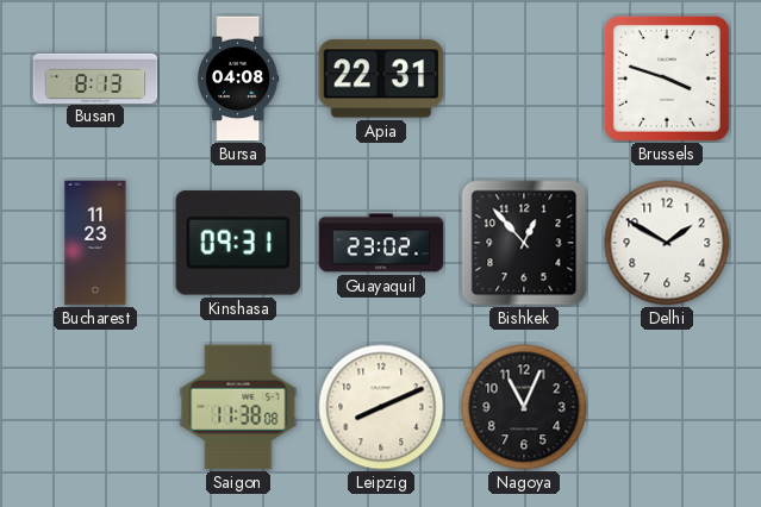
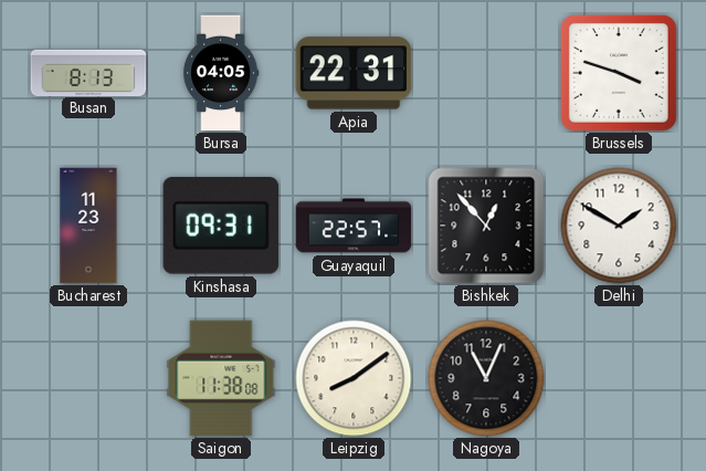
Bursa: 04:08 -> 04:05 (221, 73)
Guayaquil: 23:02 -> 22:57 (354, 226)
Leipzig: 8:11 -> 8:09 (354, 378)
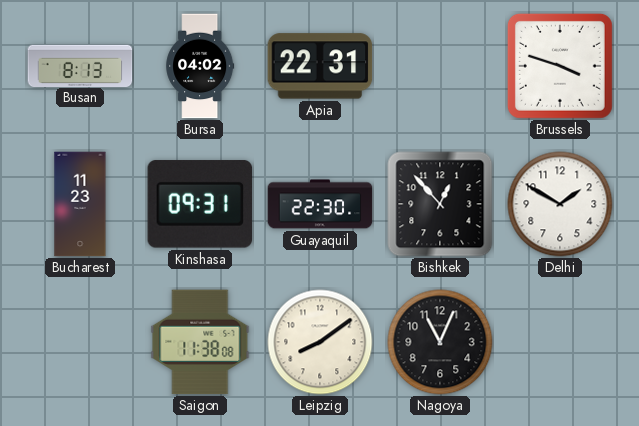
Bursa: 04:05 -> 04:02 (200, 66)
Guayaquil: 22:57 -> 22:30 (320, 204)
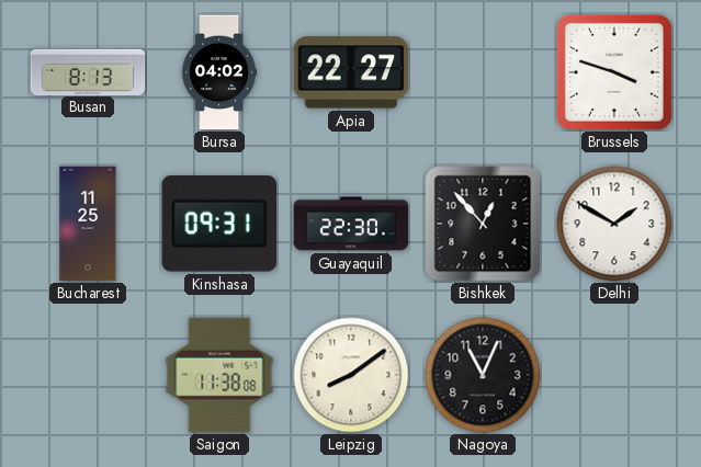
Apia: 22:31 -> 22:27 (351, 72)
Bucharest: 11:23 -> 11:25 (88, 224)
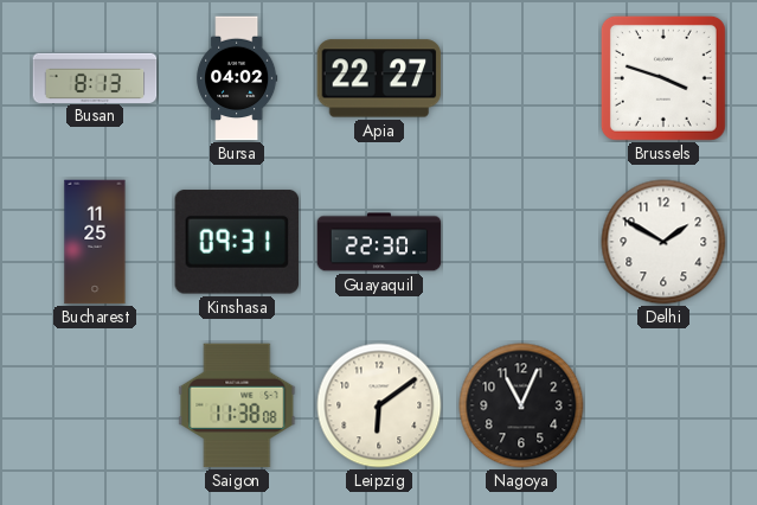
Bishkek: 12:53 -> none (483, 224)
Leipzig: 8:09 -> 6:09 (379, 405)
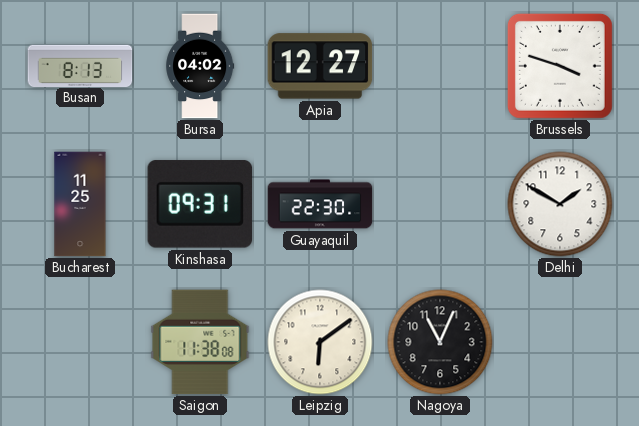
Apia: 22:27 -> 12:27 (320, 66)
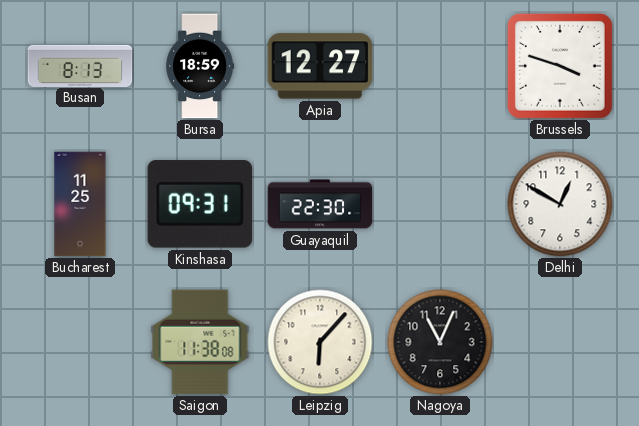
Bursa: 04:02 -> 18:59 (200, 66)
Delhi: 1:50 -> 12:50 (560, 204)
Leipzig: 6:09 -> 6:07 (320, 342)
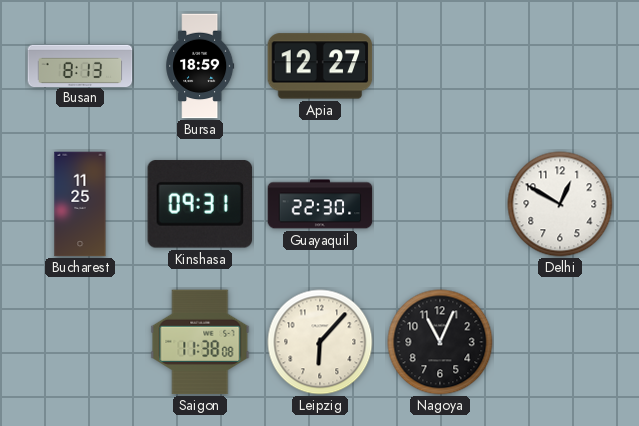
Brussels: 3:48 -> none (560, 66)
